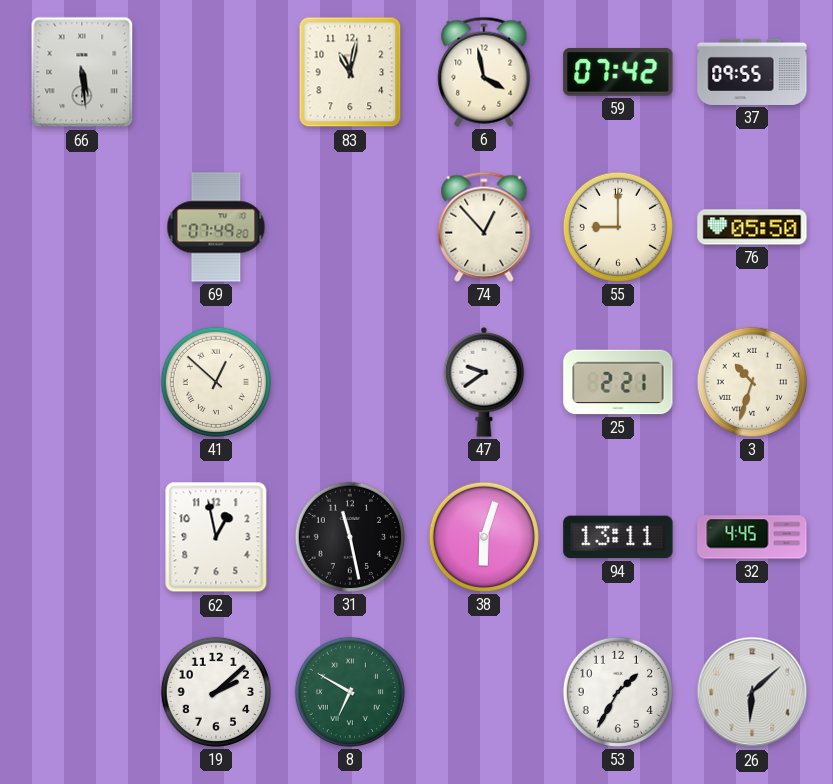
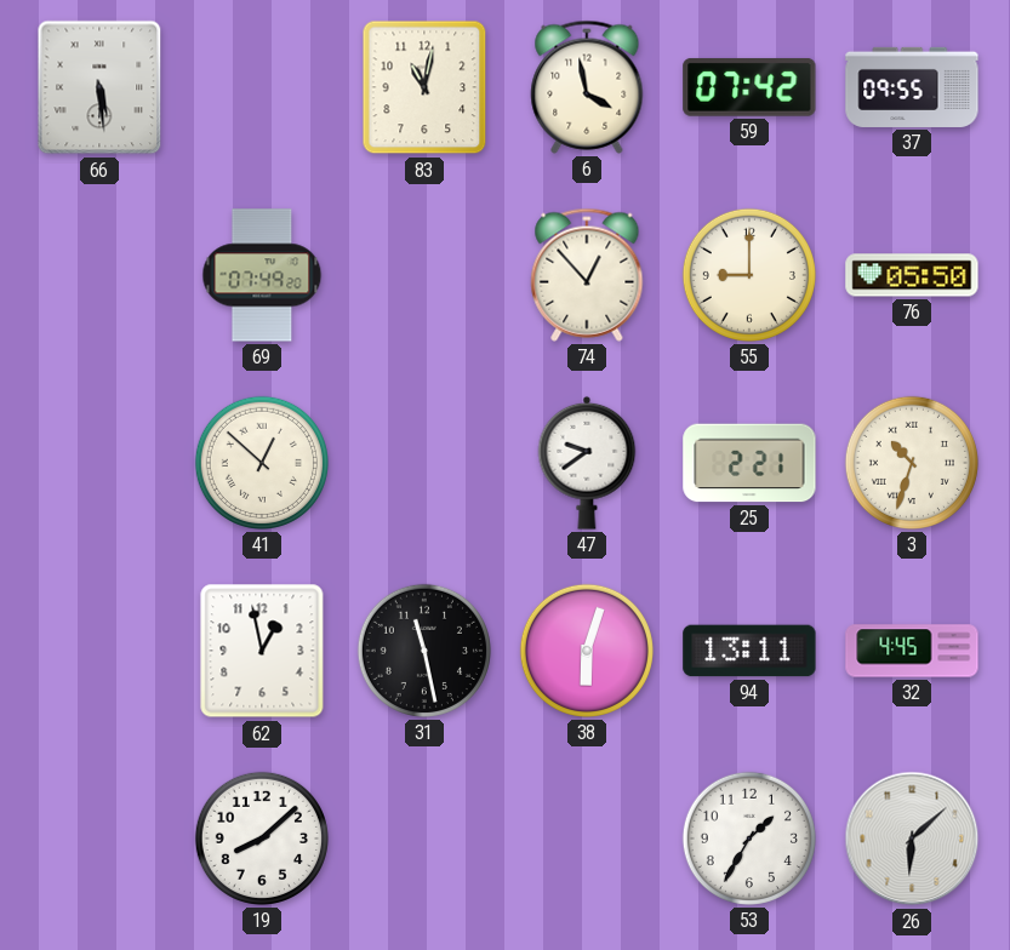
19: 2:08 -> 8:08 (262, 839)
8: 6:50 -> none (350, 692)
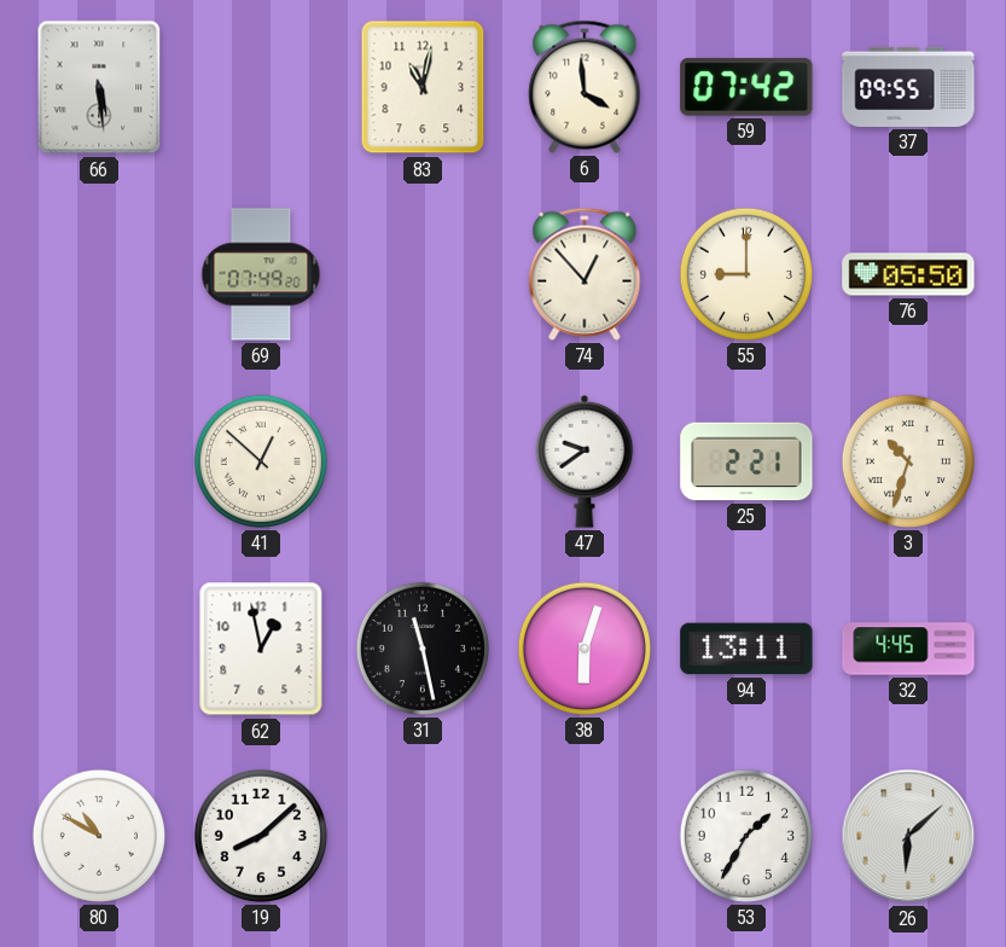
6: 3:58 -> 3:59 (585, 87)
80: none -> 10:50 (99, 836)
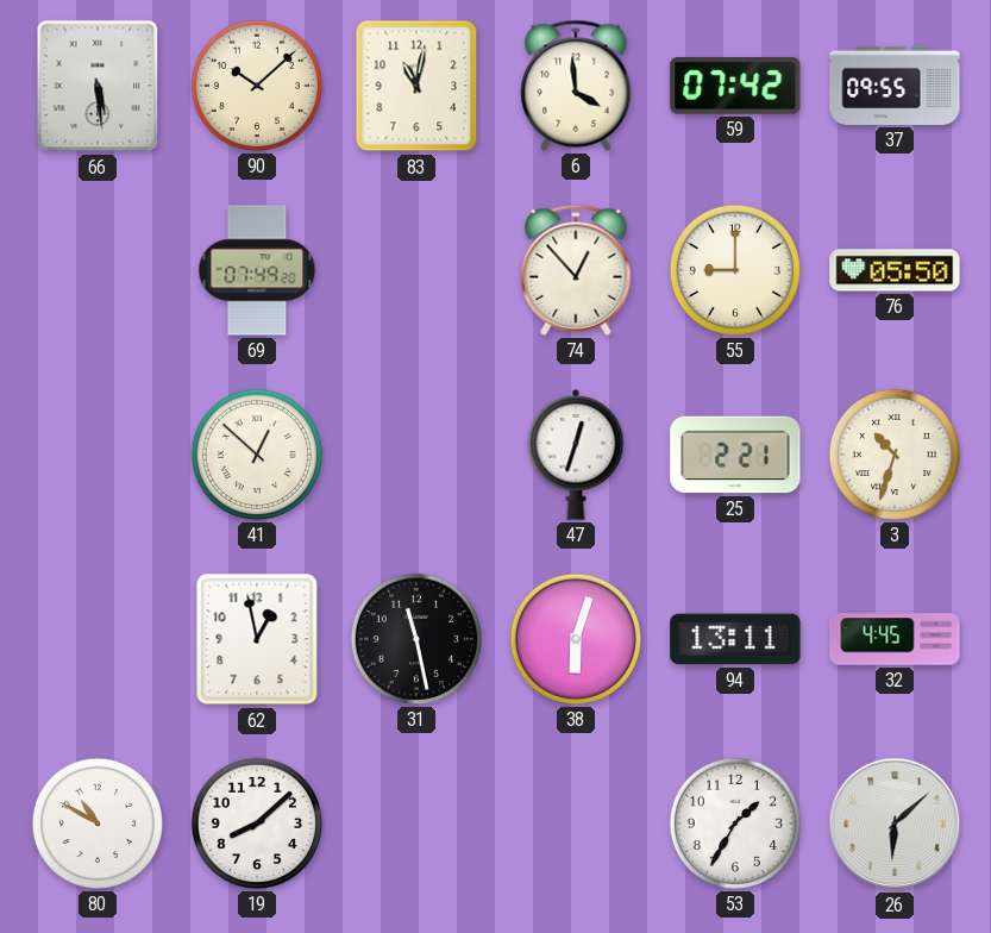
90: none -> 10:08 (257, 86)
47: 9:39 -> 12:33 (576, 455)
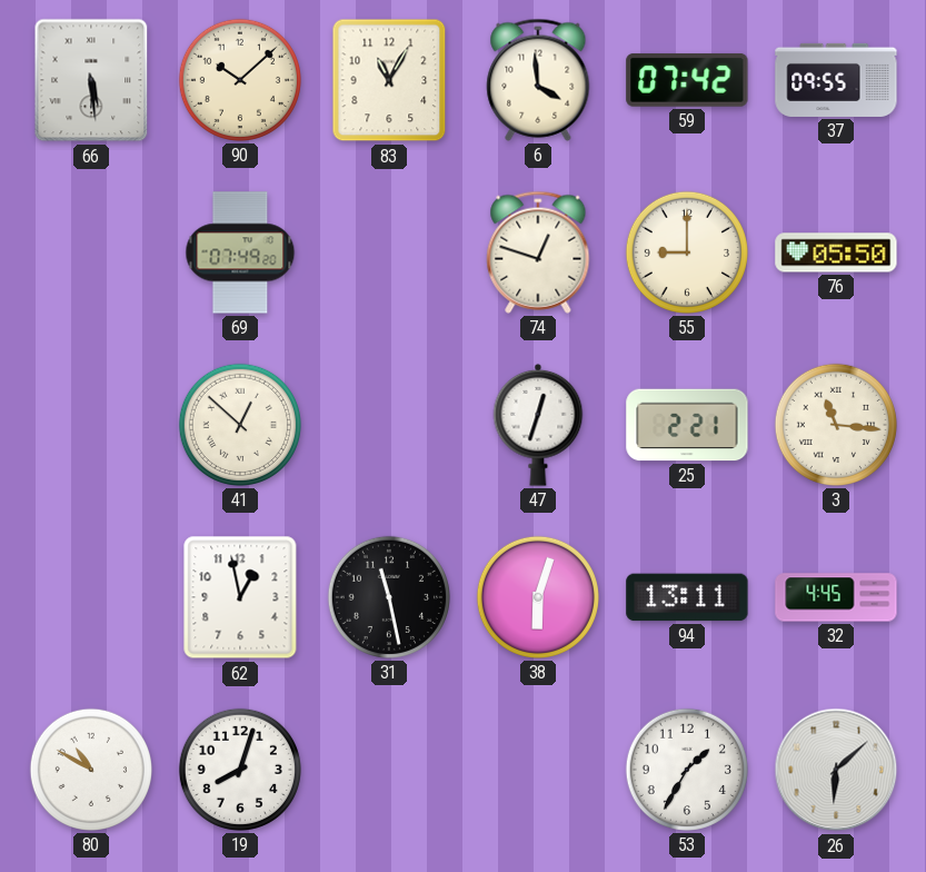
83: 11:02 -> 11:05 (389, 80)
74: 12:53 -> 12:48 (538, 252)
3: 10:33 -> 11:16 (836, 425)
19: 8:08 -> 8:03 (240, 770)
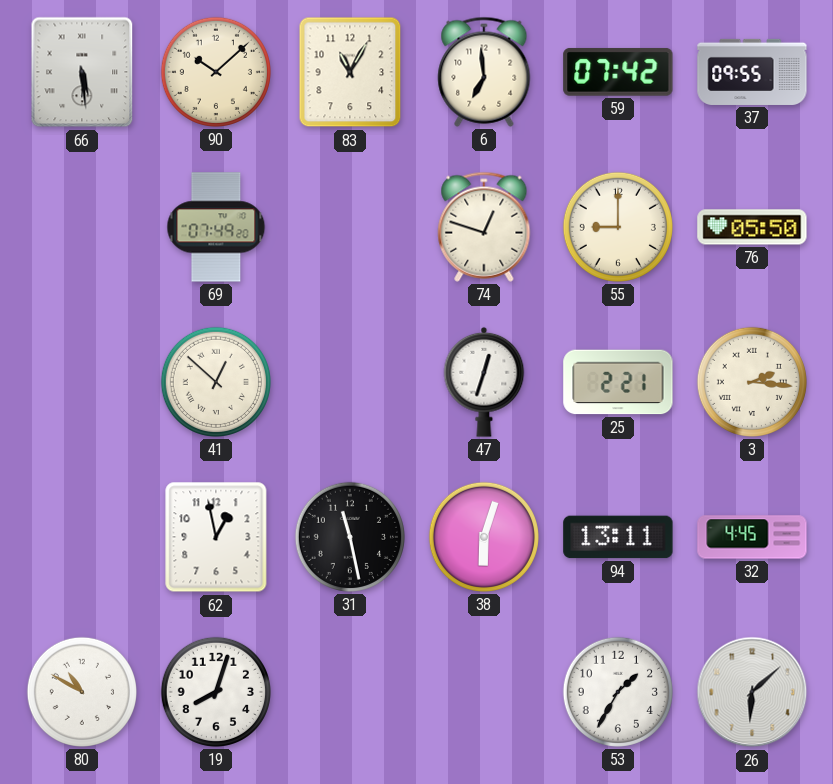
6: 3:59 -> 6:59 (484, 72)
3: 11:16 -> 2:16 (752, 382)
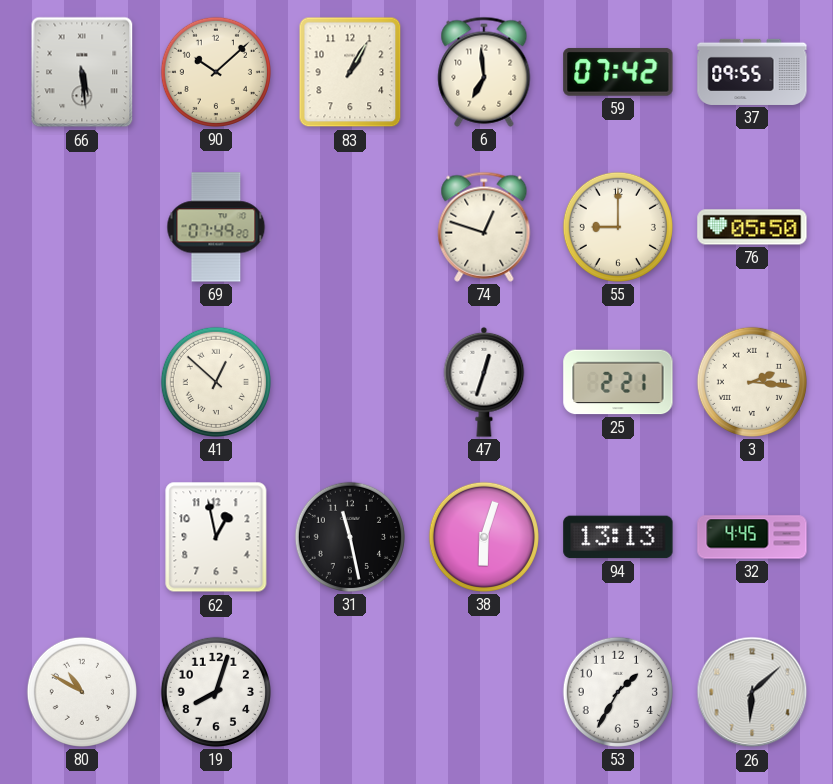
83: 11:05 -> 1:05 (350, 72)
94: 13:11 -> 13:13 (618, 537)
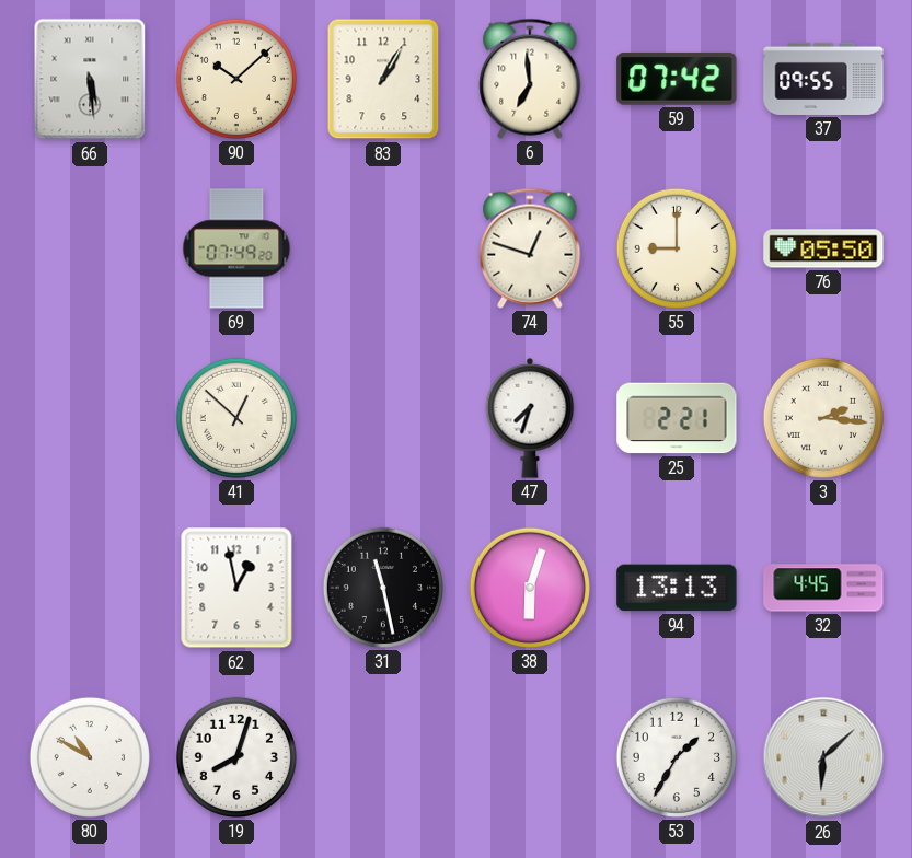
47: 12:33 -> 7:33 (530, 418)
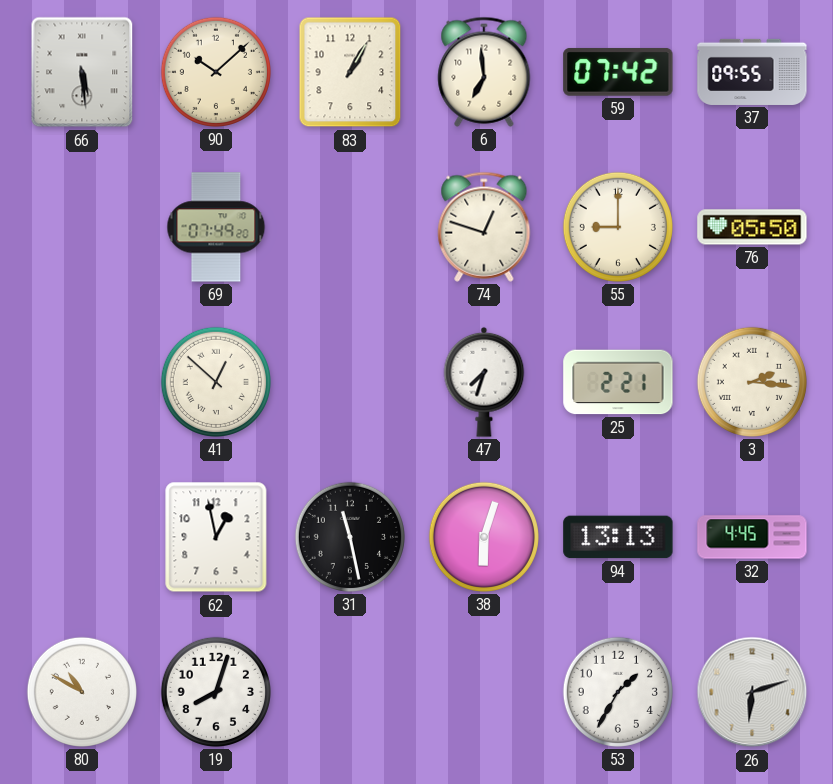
26: 6:08 -> 6:12 (752, 692)
